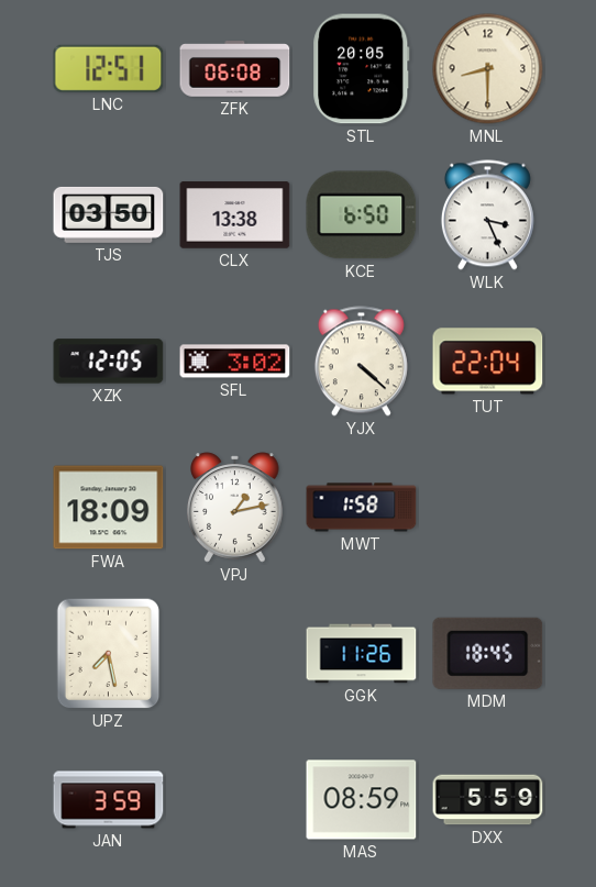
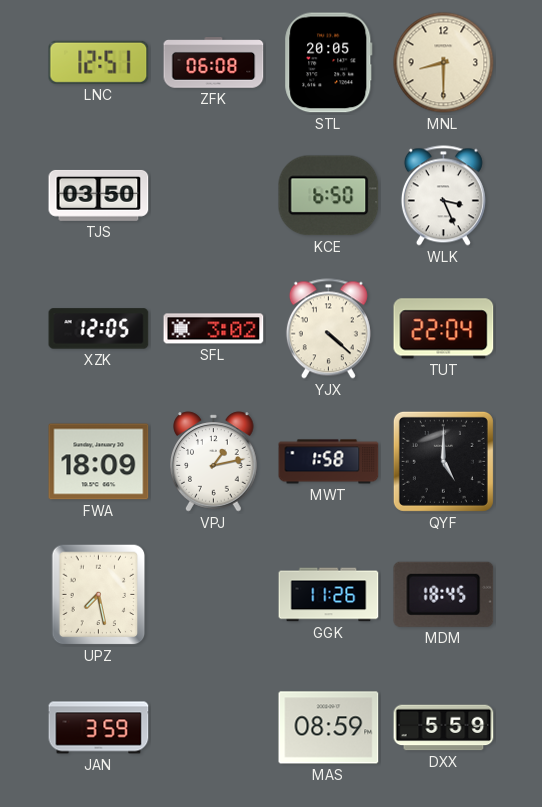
CLX: 13:38 -> none (235, 215)
QYF: none -> 5:00 (443, 461)
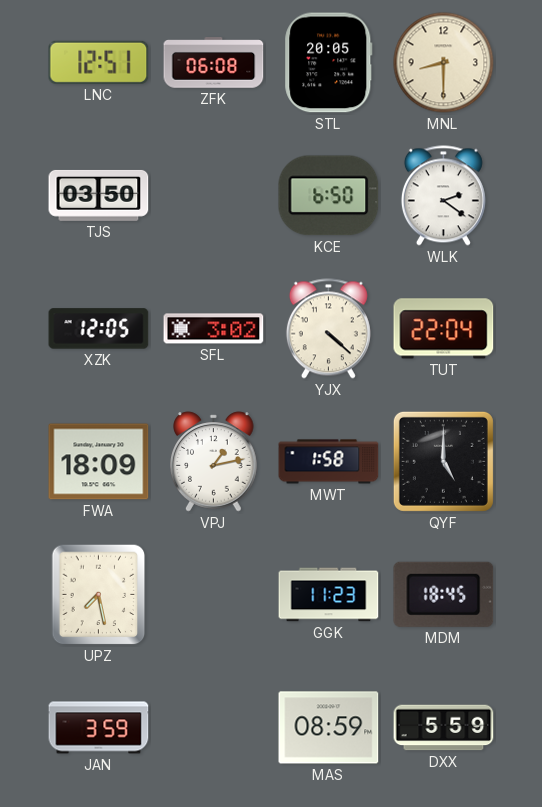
WLK: 3:26 -> 2:21 (443, 196)
GGK: 11:26 -> 11:23 (329, 595)
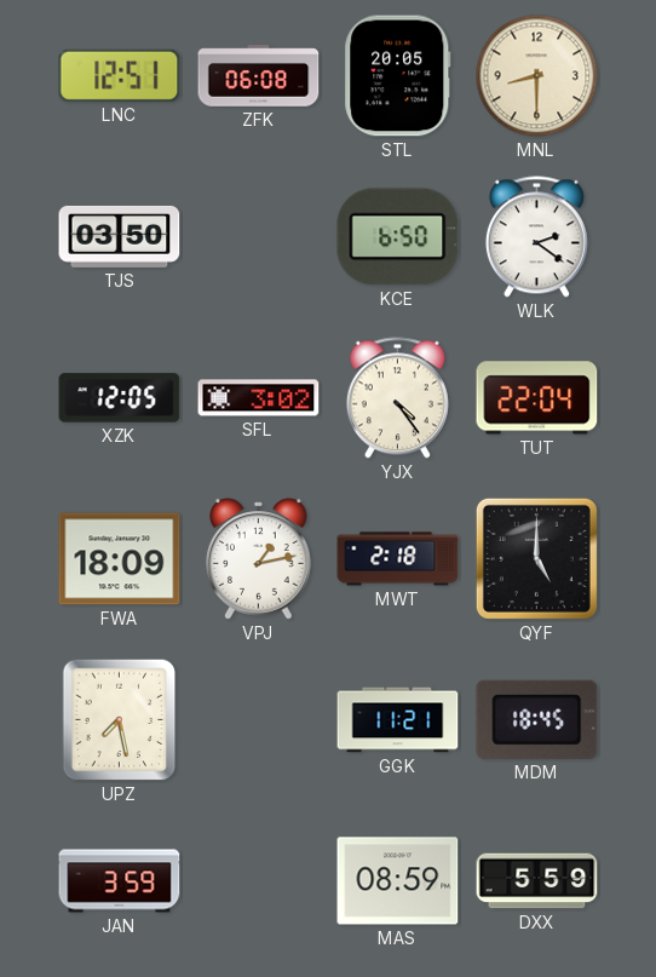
YJX: 4:22 -> 4:24 (397, 398)
MWT: 1:58 -> 2:18 (398, 559)
GGK: 11:23 -> 11:21 (398, 720)
